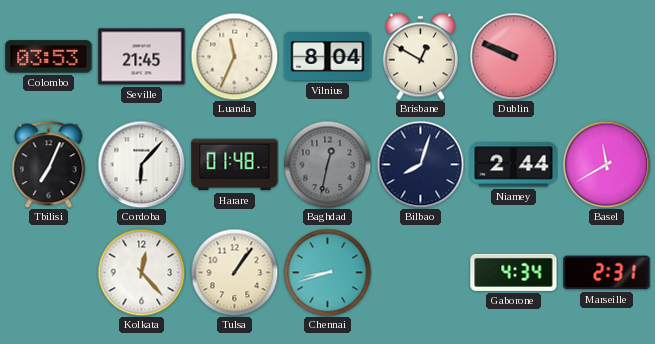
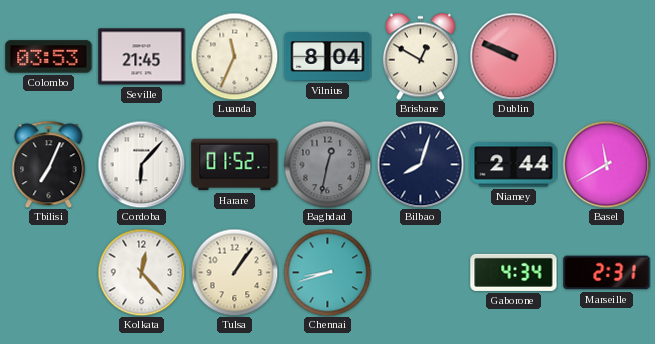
Harare: 01:48 -> 01:52 (235, 165)
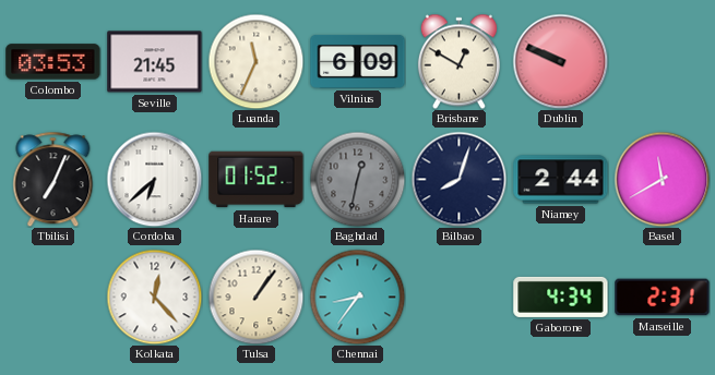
Vilnius: 8:04 -> 6:09 (358, 61)
Cordoba: 6:07 -> 6:38 (154, 179)
Chennai: 8:42 -> 8:36 (357, 297)
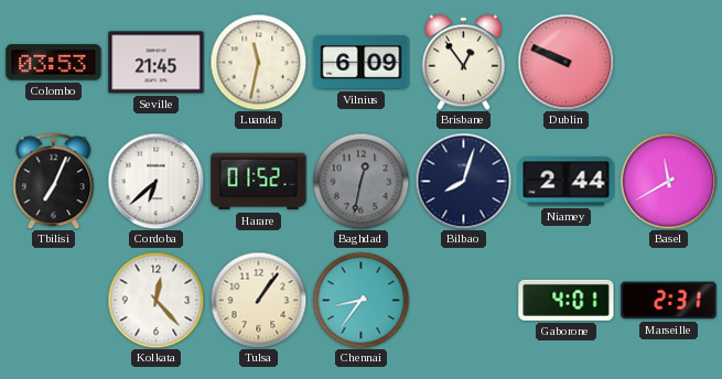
Luanda: 11:34 -> 11:32 (258, 62)
Brisbane: 12:50 -> 12:54 (463, 62)
Gaborone: 4:34 -> 4:01 (567, 300)
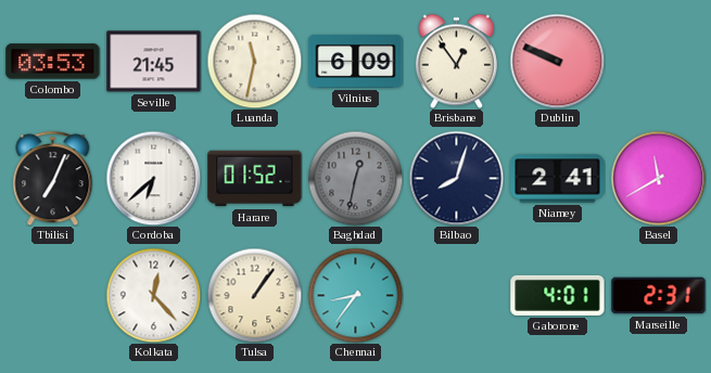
Niamey: 2:44 -> 2:41 (558, 179)
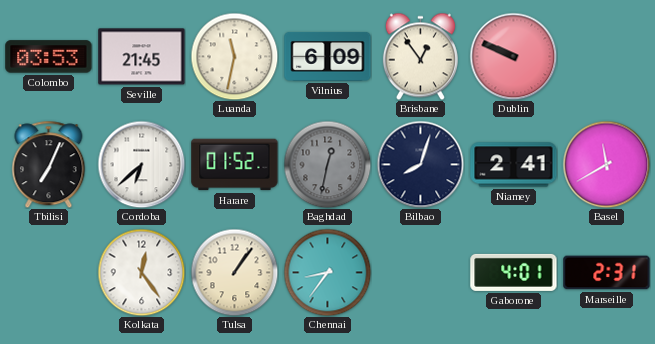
Kolkata: 12:23 -> 12:24 (141, 272)
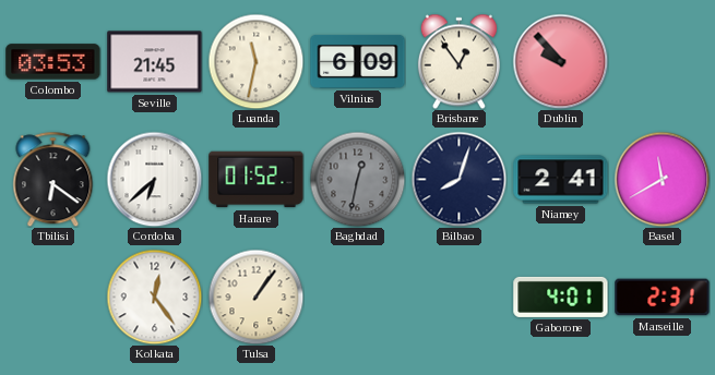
Dublin: 9:49 -> 9:53 (560, 61)
Tbilisi: 7:04 -> 6:21 (53, 179)
Chennai: 8:36 -> none (327, 272)
